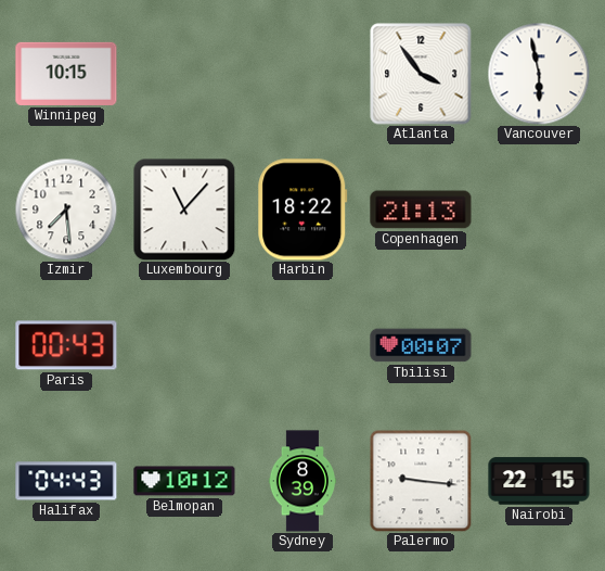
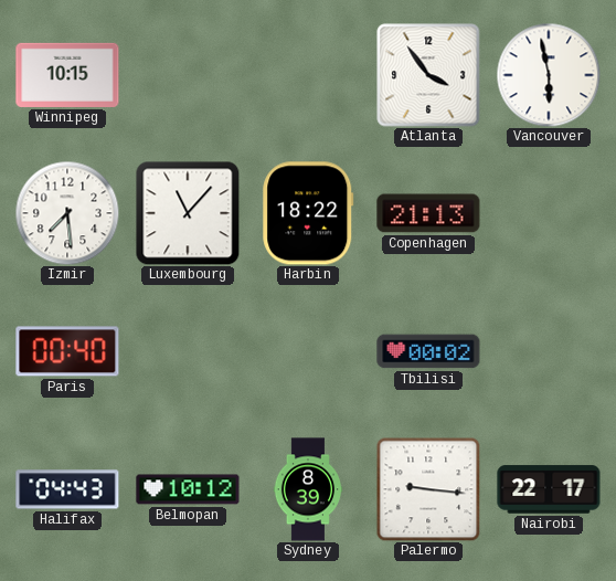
Paris: 00:43 -> 00:40 (67, 351)
Tbilisi: 00:07 -> 00:02 (428, 351)
Nairobi: 22:15 -> 22:17 (549, 489)
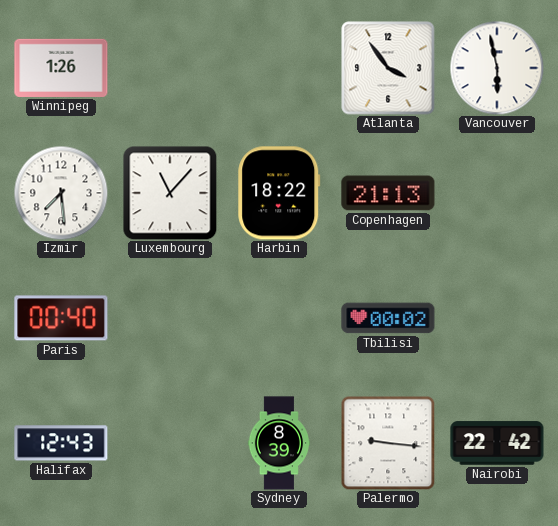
Winnipeg: 10:15 -> 1:26 (61, 68)
Halifax: 04:43 -> 12:43 (61, 443)
Belmopan: 10:12 -> none (188, 489)
Nairobi: 22:17 -> 22:42 (497, 443)
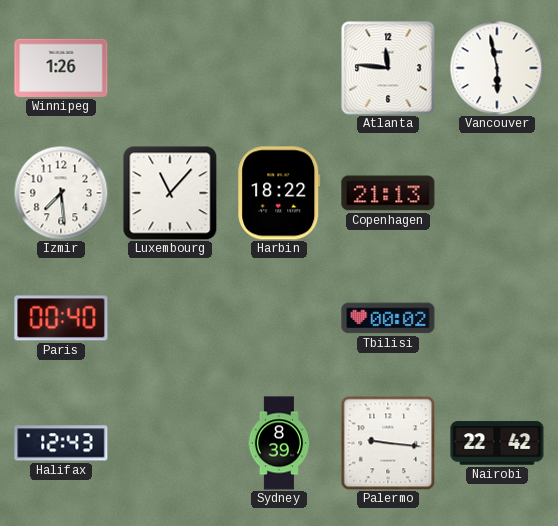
Atlanta: 3:54 -> 11:46 (388, 68)
